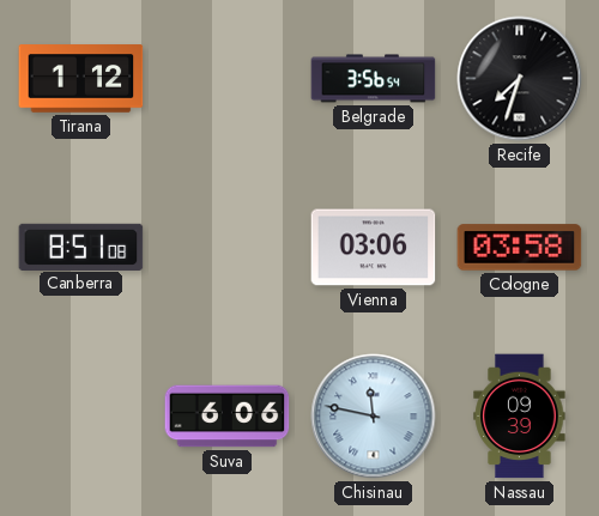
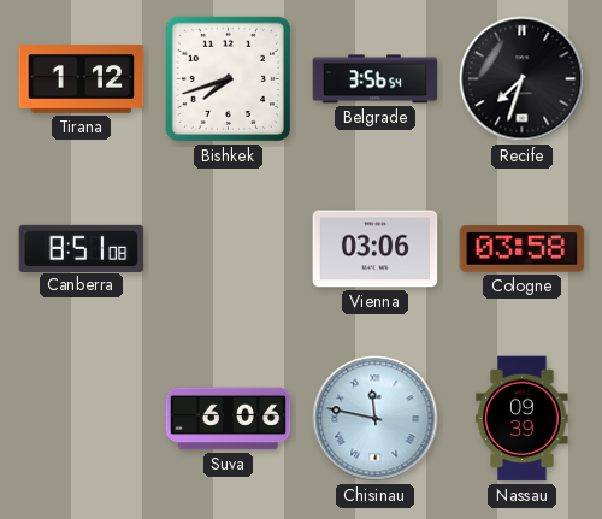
Bishkek: none -> 7:42 (228, 78)
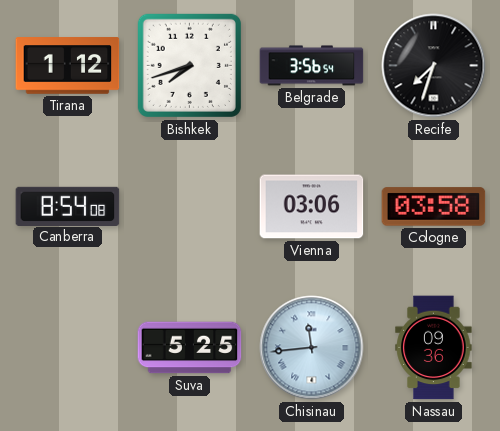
Canberra: 8:51 -> 8:54 (68, 206)
Suva: 6:06 -> 5:25 (190, 348)
Chisinau: 11:47 -> 11:44 (312, 348)
Nassau: 09:39 -> 09:36 (434, 348)
